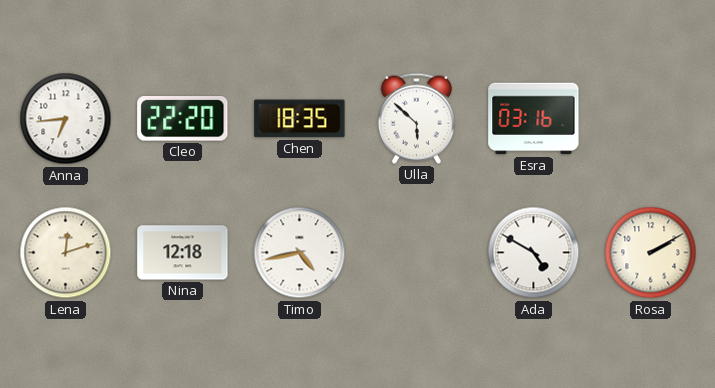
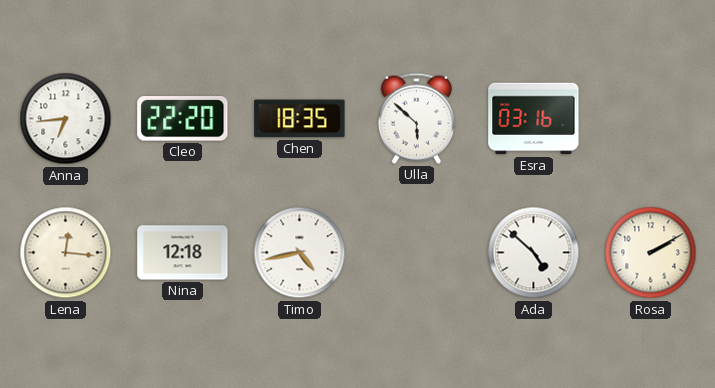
Lena: 12:12 -> 12:16 (66, 253)
Ada: 4:50 -> 4:52 (534, 253)
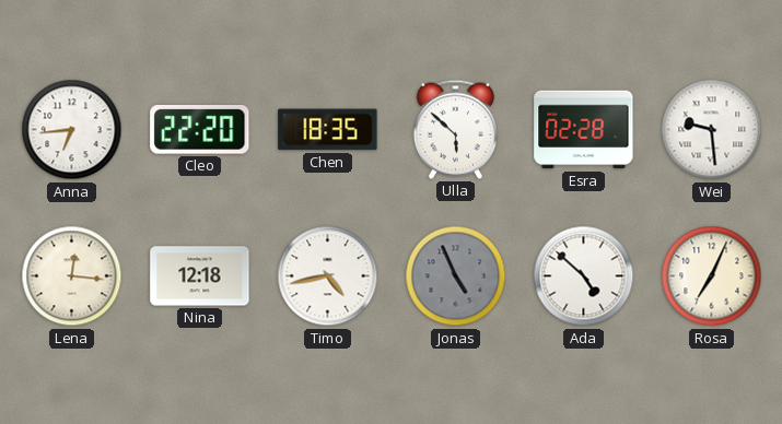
Esra: 03:16 -> 02:28 (584, 130)
Wei: none -> 9:29 (712, 130)
Jonas: none -> 4:56 (456, 276)
Rosa: 2:10 -> 7:04 (712, 276)
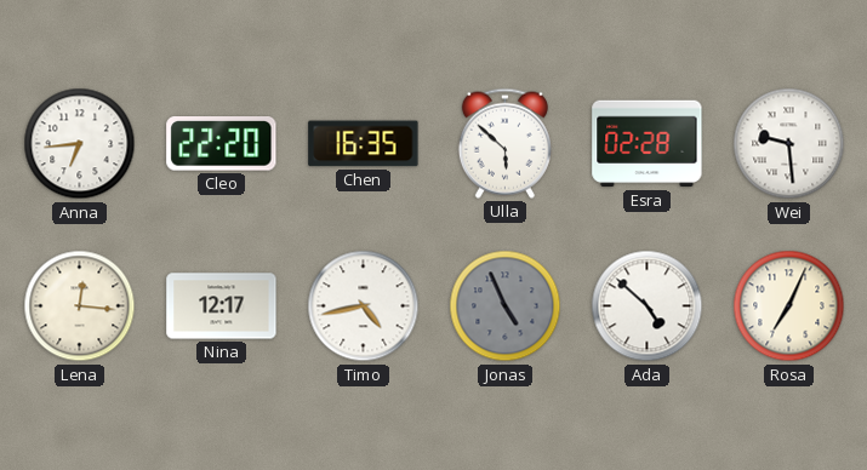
Chen: 18:35 -> 16:35 (364, 144)
Nina: 12:18 -> 12:17 (222, 306)
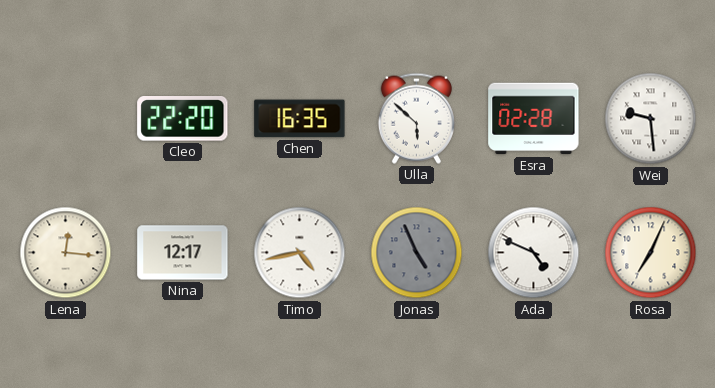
Anna: 6:44 -> none (80, 144)
Ada: 4:52 -> 4:49 (534, 253)
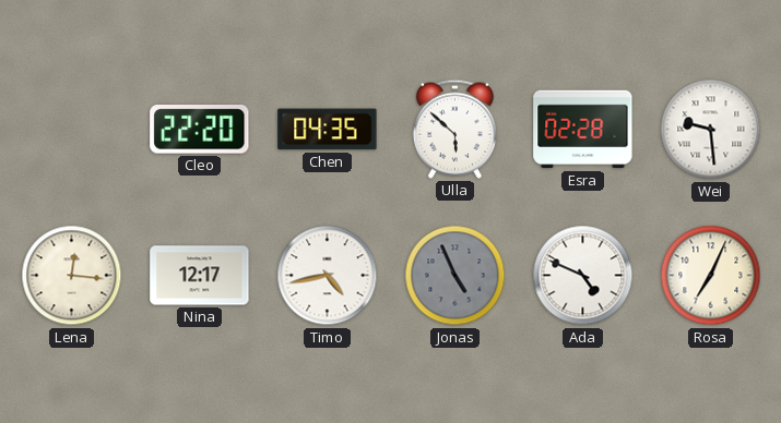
Chen: 16:35 -> 04:35 (328, 130)
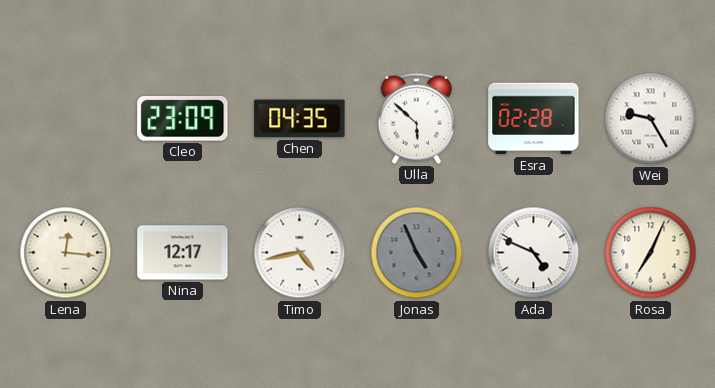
Cleo: 22:20 -> 23:09 (183, 119)
Wei: 9:29 -> 9:25 (651, 119)
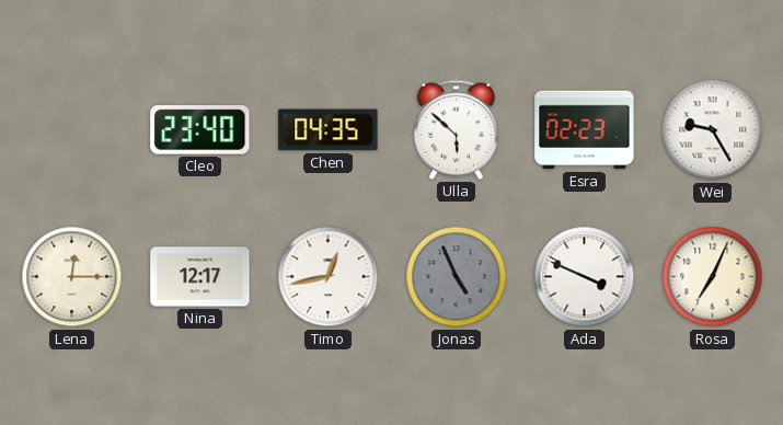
Cleo: 23:09 -> 23:40 (200, 130)
Esra: 02:28 -> 02:23 (585, 130)
Lena: 12:16 -> 12:15 (72, 277)
Timo: 4:43 -> 12:43 (329, 277)
Ada: 4:49 -> 3:49 (585, 277)
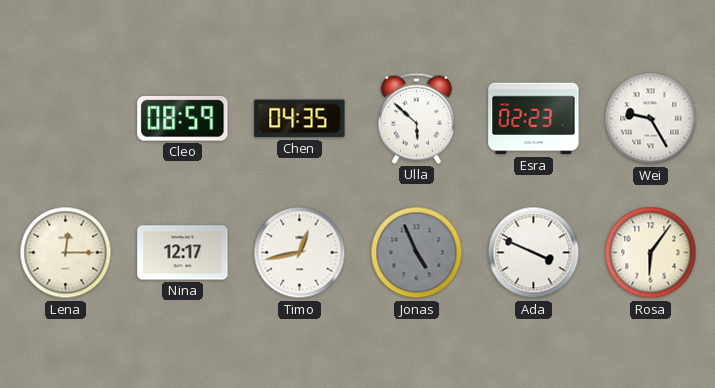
Cleo: 23:40 -> 08:59 (183, 119)
Rosa: 7:04 -> 6:06 (651, 253)
